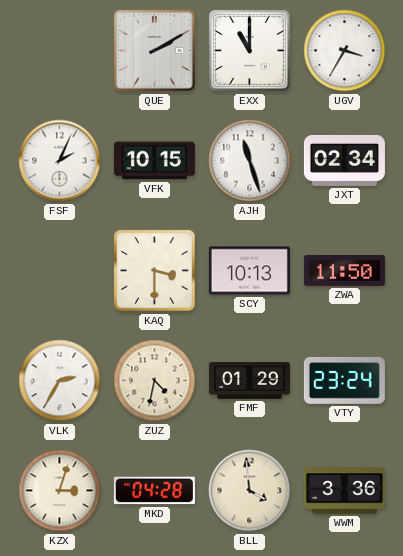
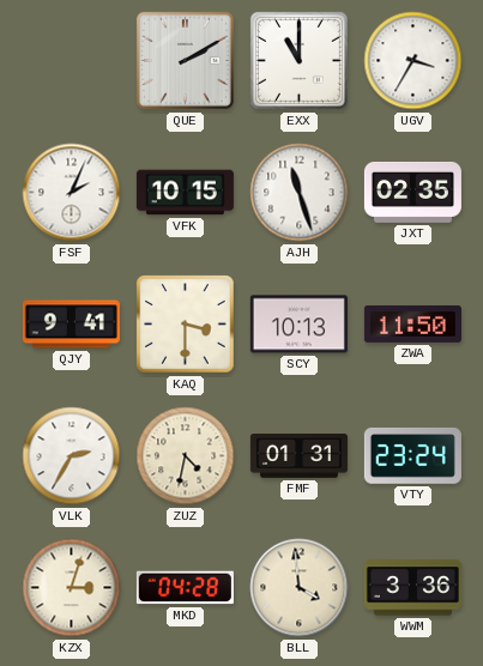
JXT: 02:34 -> 02:35 (412, 193)
QJY: none -> 9:41 (71, 325)
FMF: 01:29 -> 01:31 (298, 456)
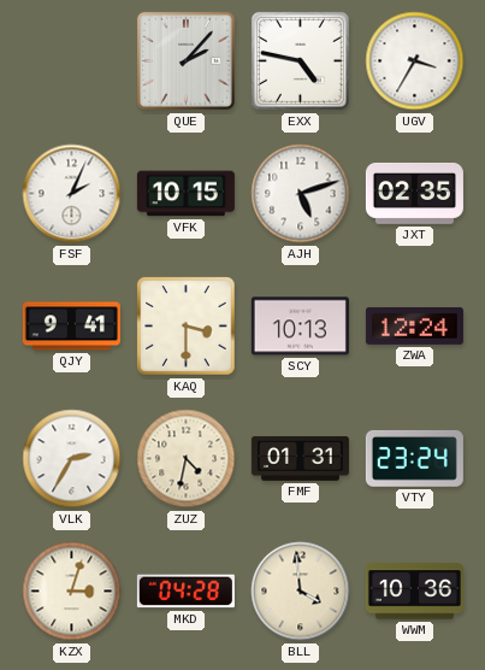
QUE: 2:10 -> 2:07 (185, 60)
EXX: 11:00 -> 4:47 (300, 60)
AJH: 11:27 -> 5:12 (301, 194)
ZWA: 11:50 -> 12:24 (414, 325)
WWM: 3:36 -> 10:36 (414, 592)
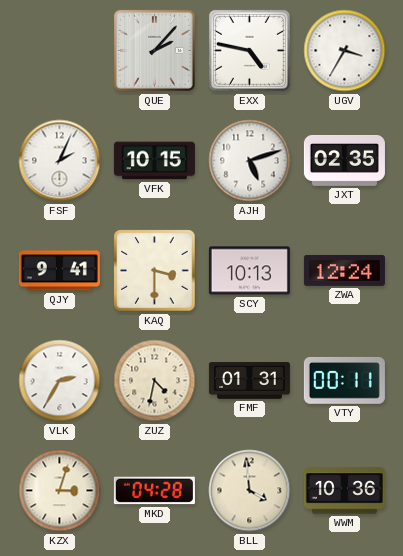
VTY: 23:24 -> 00:11 (344, 381)
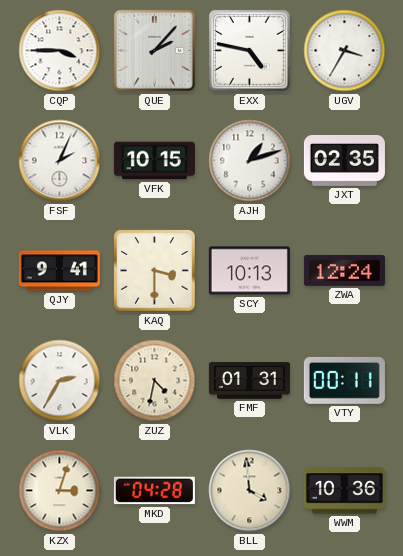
CQP: none -> 3:45 (60, 51)
AJH: 5:12 -> 1:12 (250, 161)
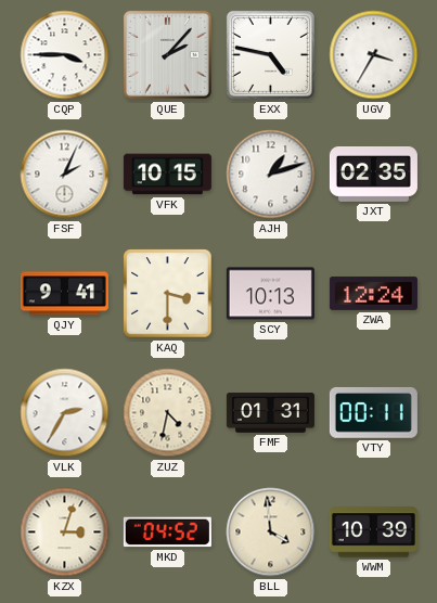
MKD: 04:28 -> 04:52 (167, 533)
WWM: 10:36 -> 10:39 (373, 533)
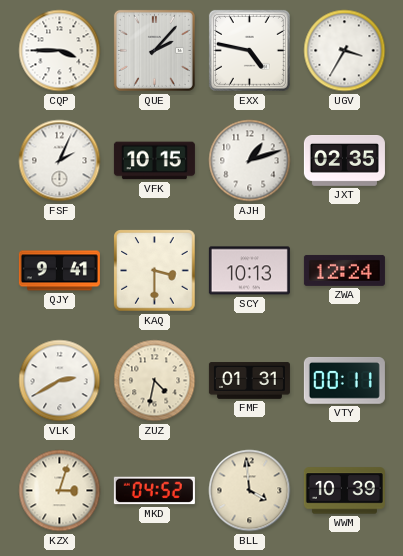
VLK: 2:35 -> 2:40 (60, 381)
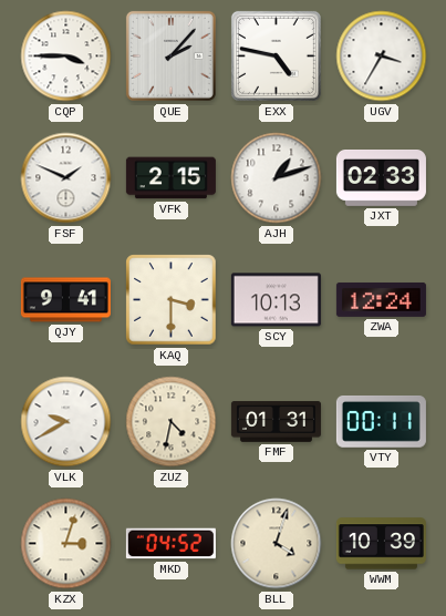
FSF: 2:04 -> 1:49 (66, 178)
VFK: 10:15 -> 2:15 (170, 178)
JXT: 02:35 -> 02:33 (381, 178)
VLK: 2:40 -> 9:40 (66, 422)
BLL: 3:59 -> 4:03 (277, 544)
